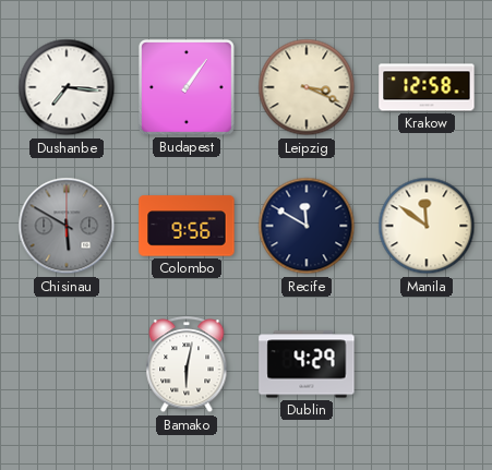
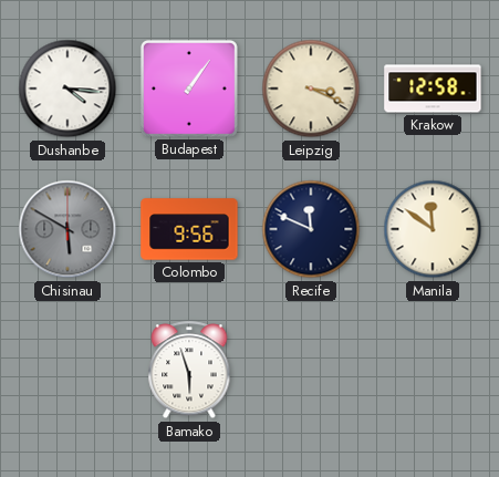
Dushanbe: 7:16 -> 4:16 (67, 89)
Recife: 11:50 -> 11:49 (311, 229)
Bamako: 6:02 -> 5:57 (189, 371)
Dublin: 4:29 -> none (307, 364)
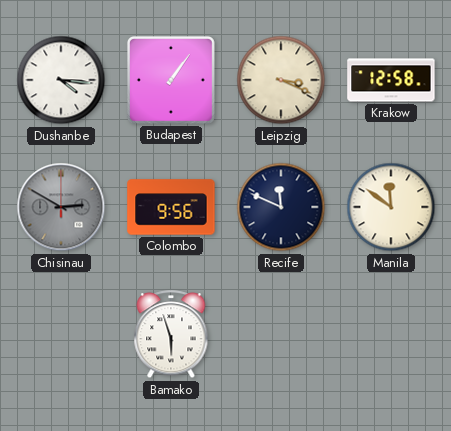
Chisinau: 5:50 -> 2:50 (61, 207)
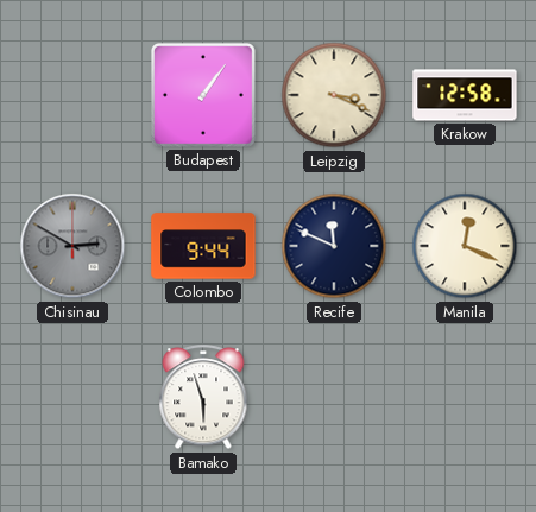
Dushanbe: 4:16 -> none (61, 80)
Colombo: 9:56 -> 9:44 (203, 246)
Manila: 11:51 -> 12:19 (465, 246)
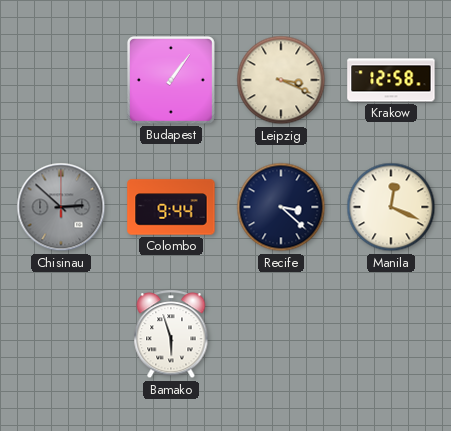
Chisinau: 2:50 -> 2:52 (61, 207)
Recife: 11:49 -> 3:22 (281, 207)
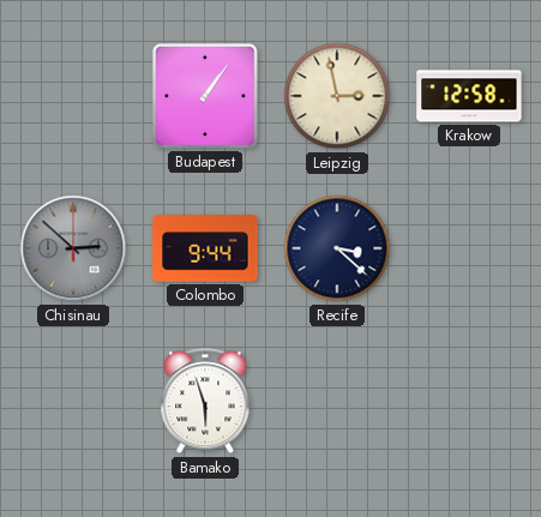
Leipzig: 3:19 -> 2:58 (337, 96)
Manila: 12:19 -> none (391, 207)
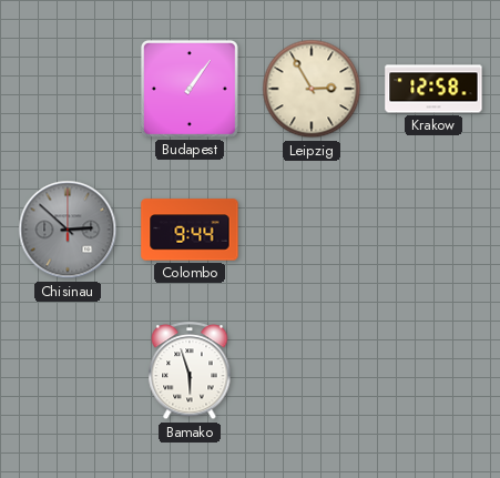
Leipzig: 2:58 -> 2:55 (312, 89)
Recife: 3:22 -> none (337, 248)
